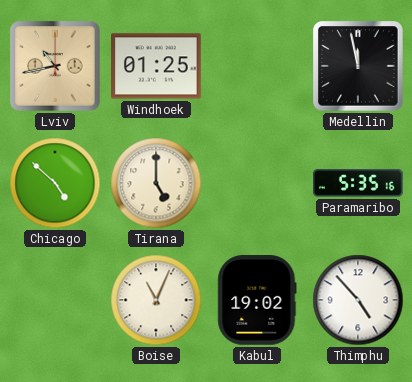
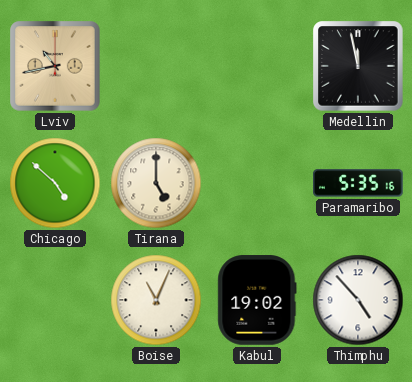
Windhoek: 01:25 -> none (157, 66)
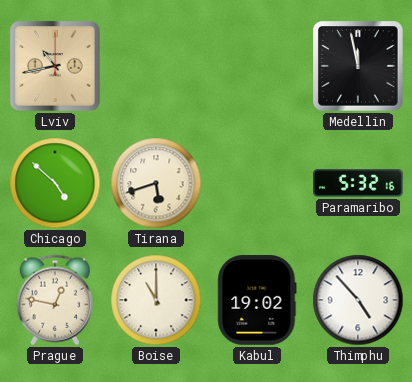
Tirana: 5:00 -> 5:42 (156, 183)
Paramaribo: 5:35 -> 5:32 (358, 183)
Prague: none -> 12:47 (54, 300)
Boise: 11:04 -> 11:00 (156, 300)
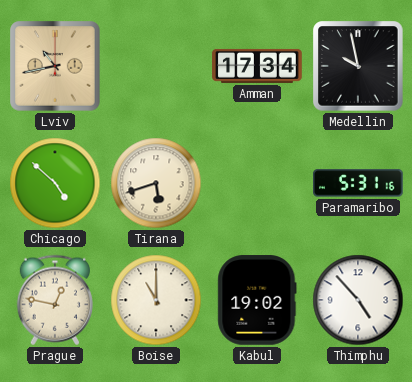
Amman: none -> 17:34 (257, 66)
Medellin: 11:58 -> 9:58 (358, 66)
Paramaribo: 5:32 -> 5:31 (358, 183)
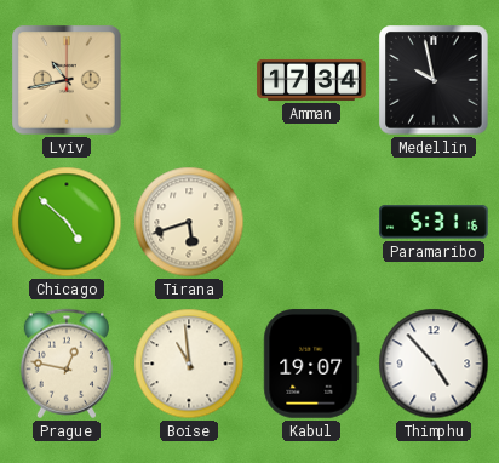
Boise: 11:00 -> 10:59 (189, 364)
Kabul: 19:02 -> 19:07 (311, 364)
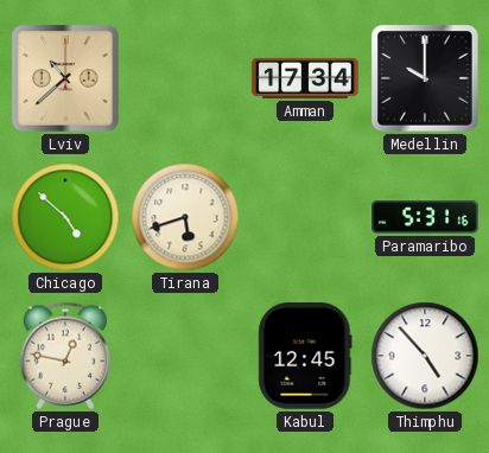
Lviv: 10:43 -> 10:38 (65, 78)
Medellin: 9:58 -> 10:00 (425, 78)
Boise: 10:59 -> none (189, 364)
Kabul: 19:07 -> 12:45 (305, 356)
